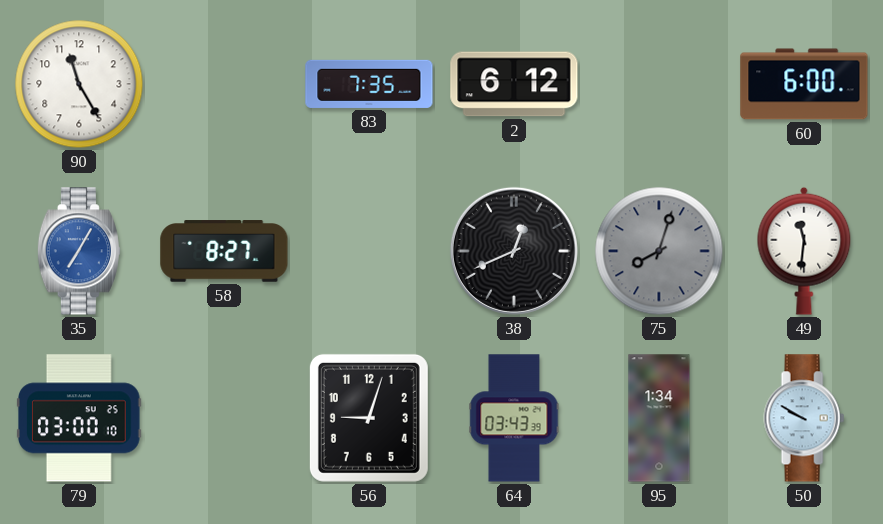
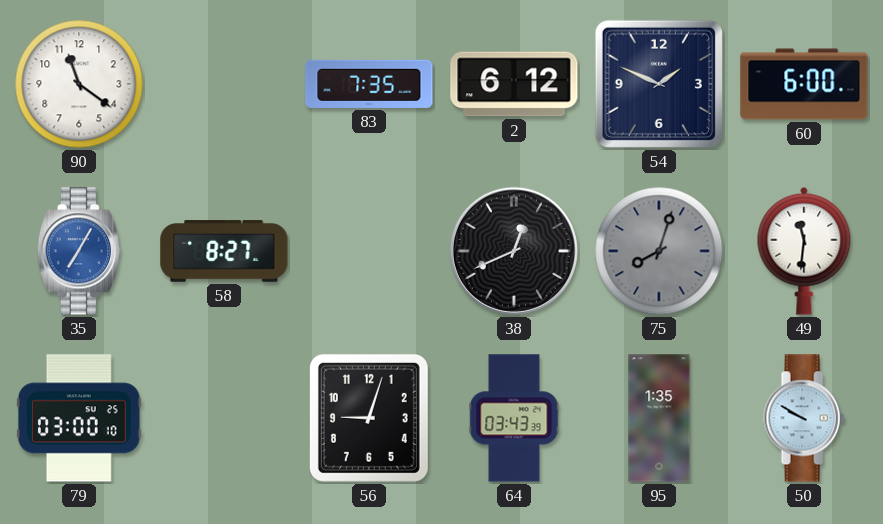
90: 11:25 -> 11:21 (79, 84)
54: none -> 1:49 (659, 84)
95: 1:34 -> 1:35 (659, 418)
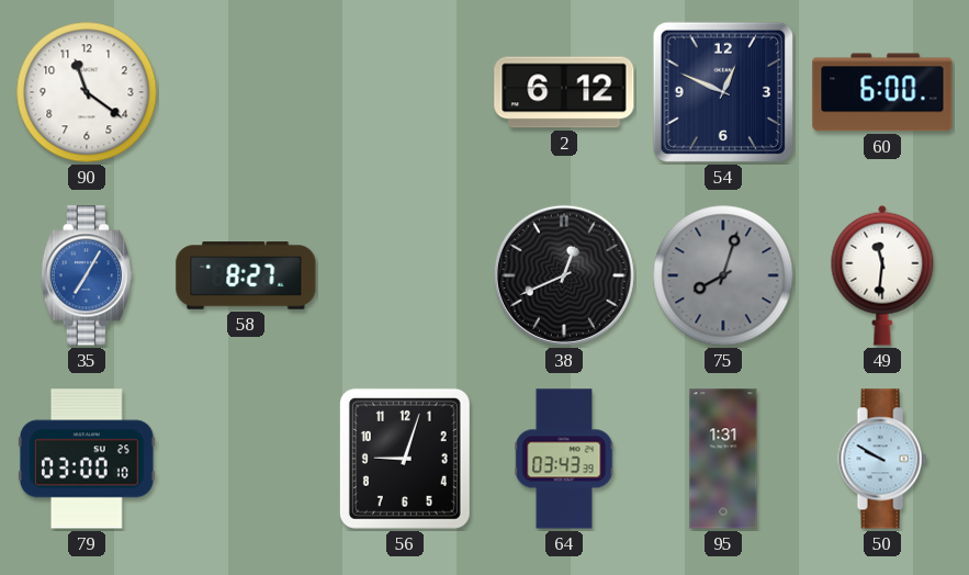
83: 7:35 -> none (369, 84)
54: 1:49 -> 12:49 (723, 92)
95: 1:35 -> 1:31 (723, 459)
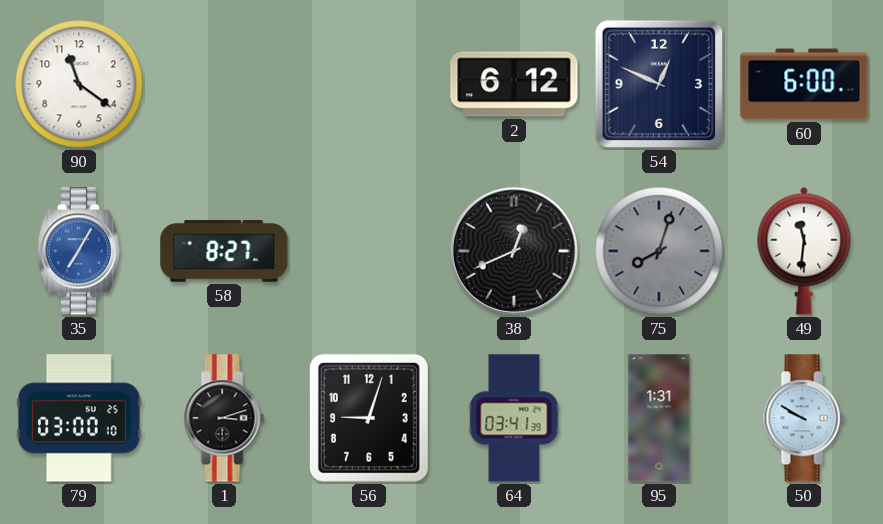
1: none -> 3:12 (224, 418)
64: 03:43 -> 03:41 (514, 418)
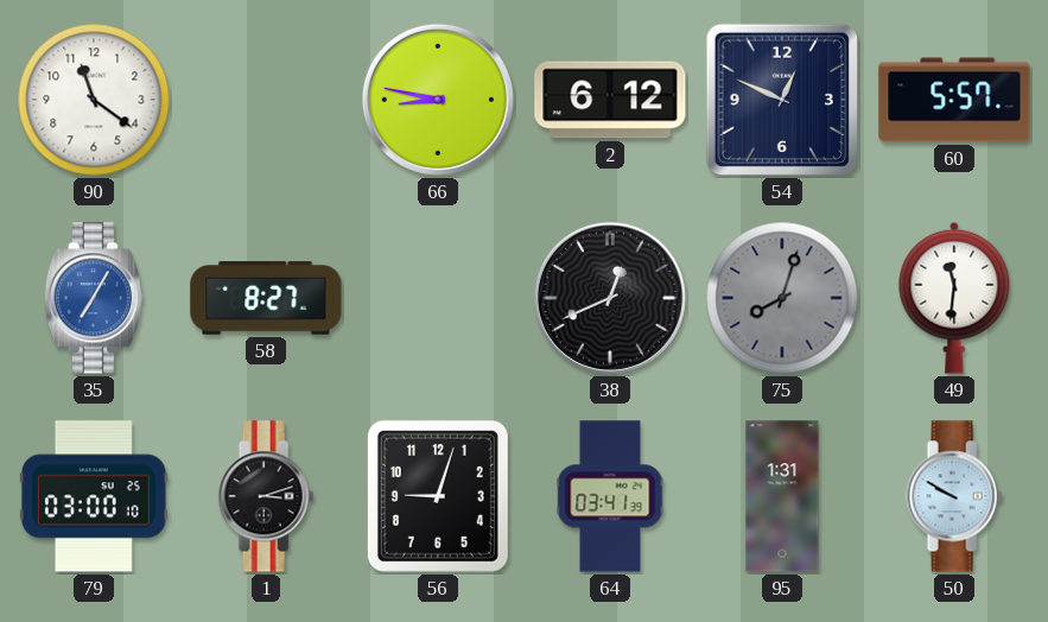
66: none -> 8:47 (438, 100)
60: 6:00 -> 5:57 (954, 100)
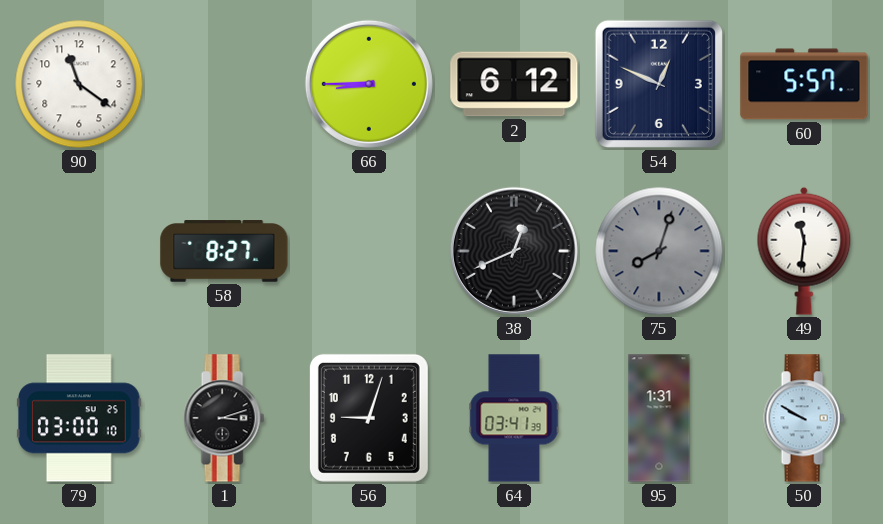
66: 8:47 -> 8:45 (369, 84)
35: 7:05 -> none (94, 298)
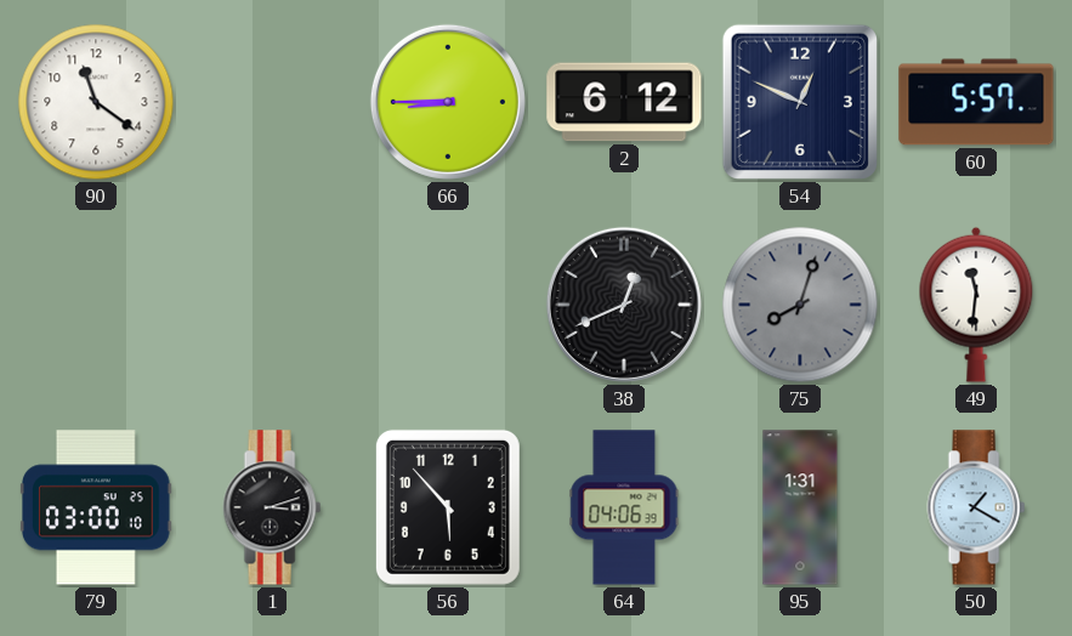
58: 8:27 -> none (224, 251)
56: 9:03 -> 5:53 (448, 507)
64: 03:41 -> 04:06 (624, 507)
50: 9:50 -> 1:20 (976, 507)
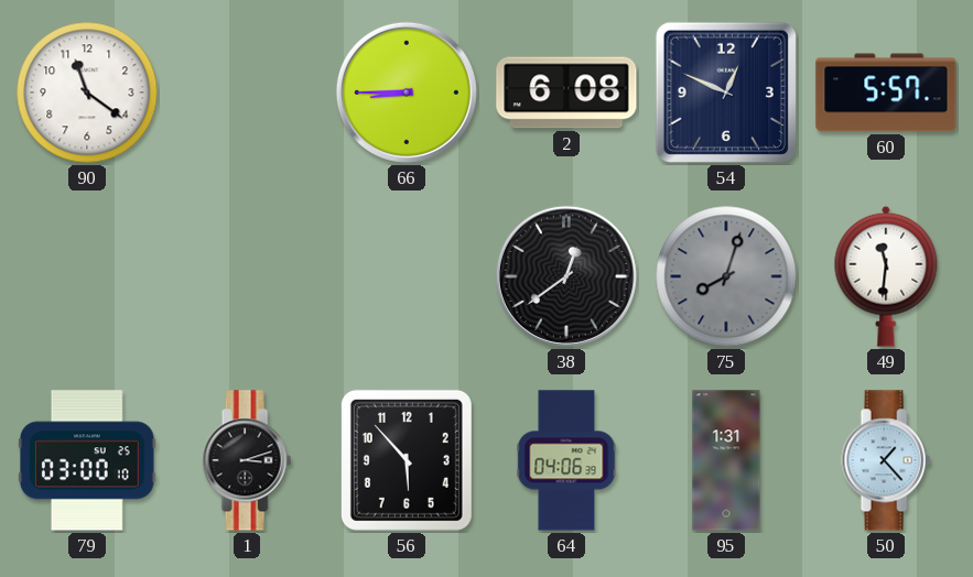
2: 6:12 -> 6:08 (566, 92)
38: 12:41 -> 12:39 (566, 276)
50: 1:20 -> 1:23 (886, 460)
